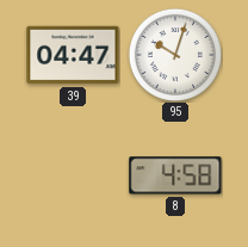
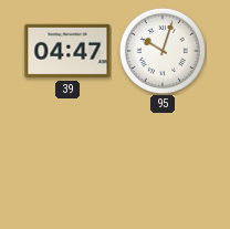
8: 4:58 -> none (175, 175)
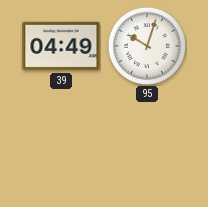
39: 04:47 -> 04:49 (61, 46)
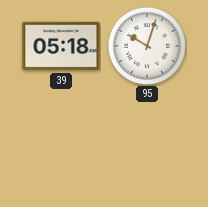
39: 04:49 -> 05:18 (61, 46)
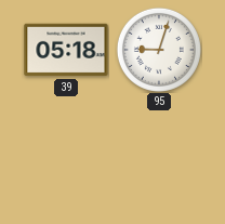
95: 10:03 -> 9:03 (159, 50)
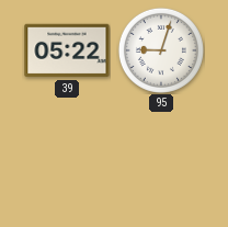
39: 05:18 -> 05:22 (67, 50)
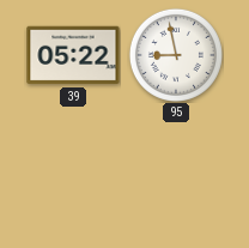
95: 9:03 -> 8:58 (176, 55)
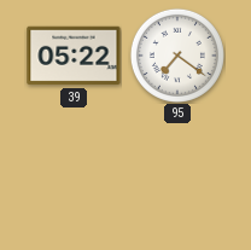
95: 8:58 -> 7:21 (177, 56)
